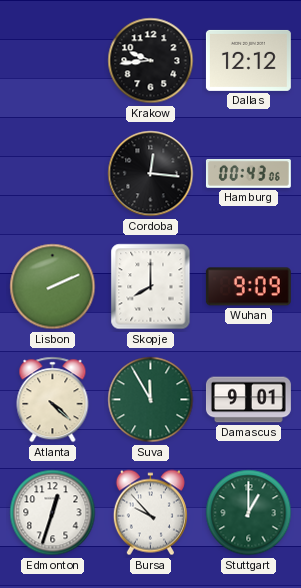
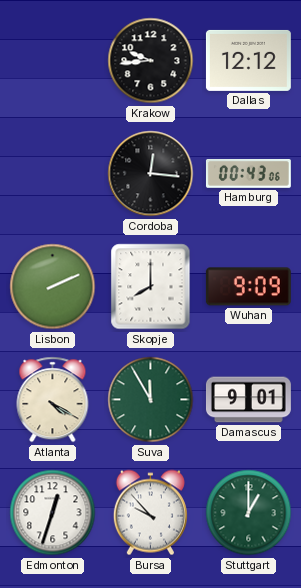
Atlanta: 4:22 -> 4:20 (53, 400)
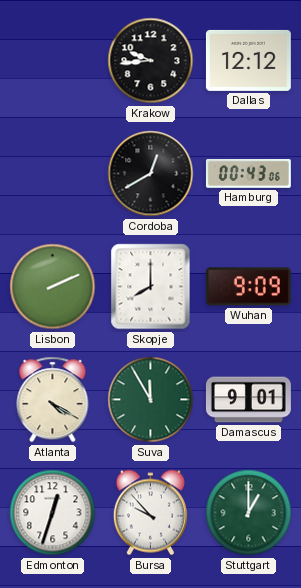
Cordoba: 12:16 -> 12:40 (151, 174)
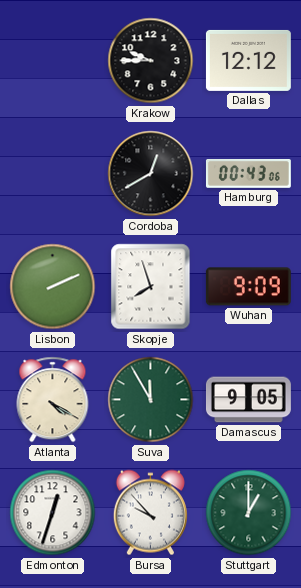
Krakow: 9:44 -> 9:45 (151, 61)
Skopje: 8:00 -> 7:57 (151, 287)
Damascus: 9:01 -> 9:05 (248, 400)
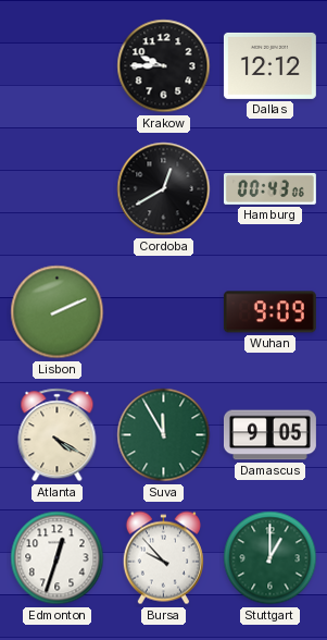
Skopje: 7:57 -> none (151, 287)
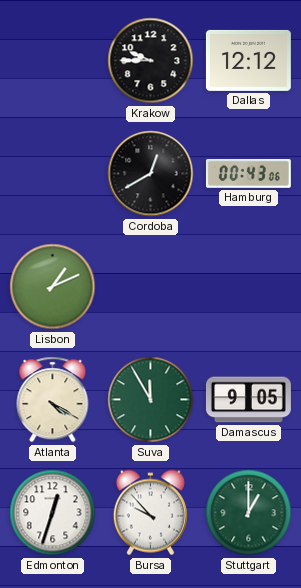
Lisbon: 2:11 -> 1:11 (53, 287)
Wuhan: 9:09 -> none (269, 312)
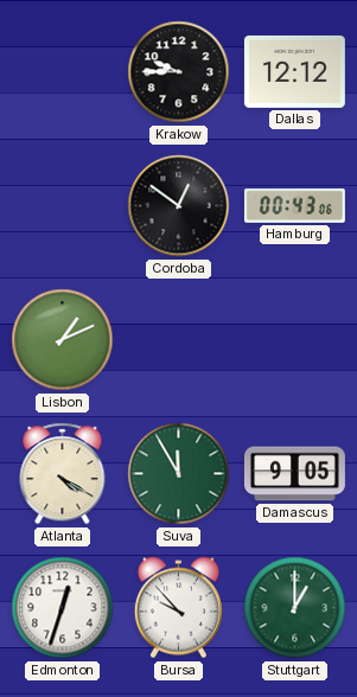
Cordoba: 12:40 -> 12:51 (179, 206)
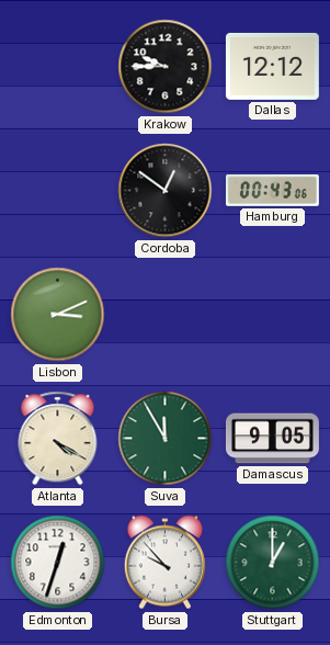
Lisbon: 1:11 -> 3:11 (58, 315)
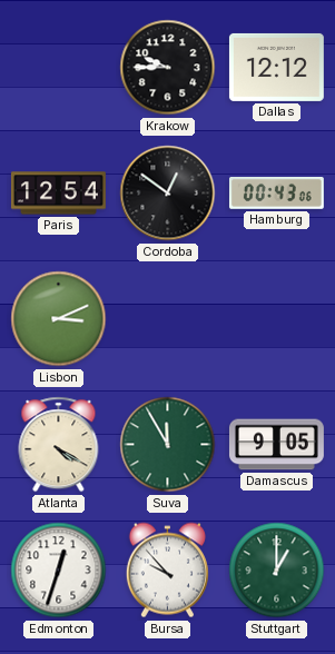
Paris: none -> 12:54 (58, 194)
